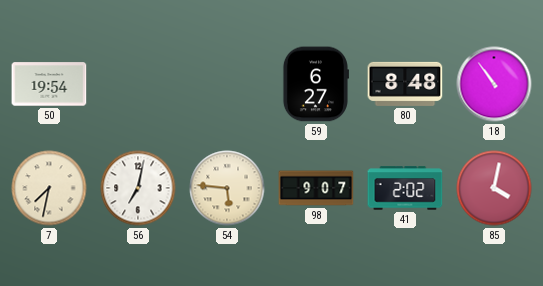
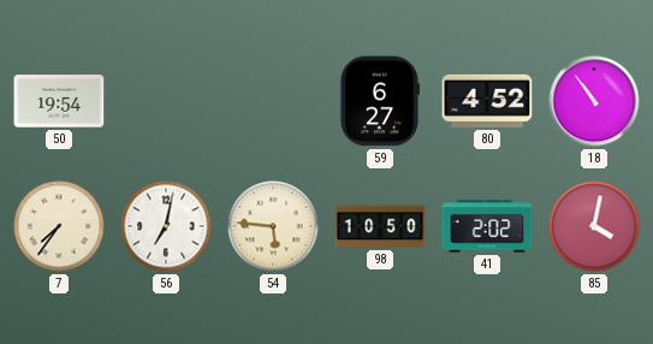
80: 8:48 -> 4:52 (487, 101)
7: 7:32 -> 7:36 (59, 226)
98: 9:07 -> 10:50 (380, 226)
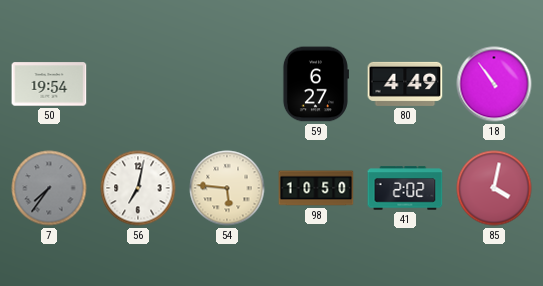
80: 4:52 -> 4:49 (405, 84)
7 dial: cream -> grey (49, 188)
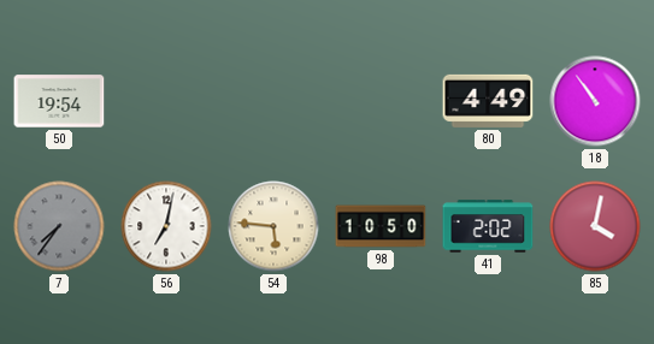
59: 6:27 -> none (315, 84)
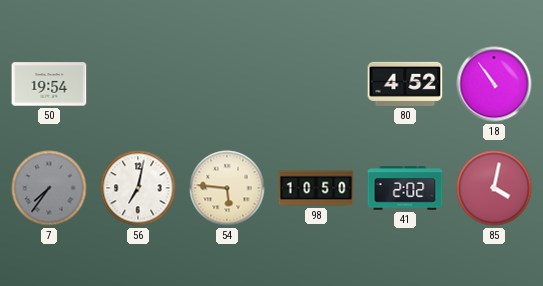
80: 4:49 -> 4:52 (405, 84)
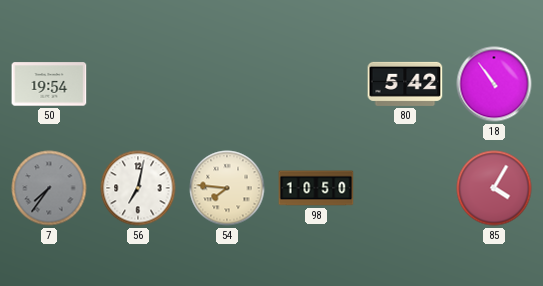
80: 4:52 -> 5:42 (405, 84)
54: 5:46 -> 7:46 (227, 188)
41: 2:02 -> none (405, 188)
85: 4:02 -> 4:05 (494, 188)
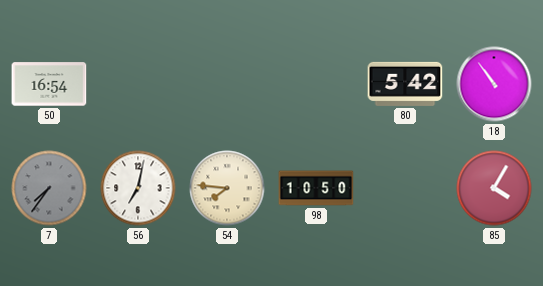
50: 19:54 -> 16:54 (49, 84)
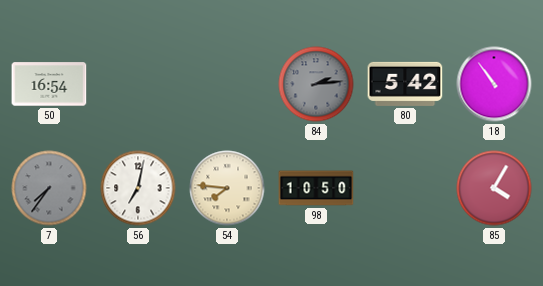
84: none -> 2:14 (316, 84)
